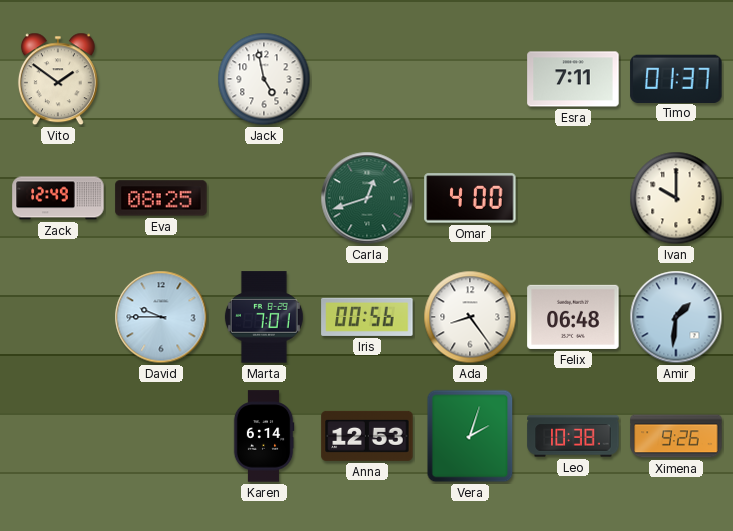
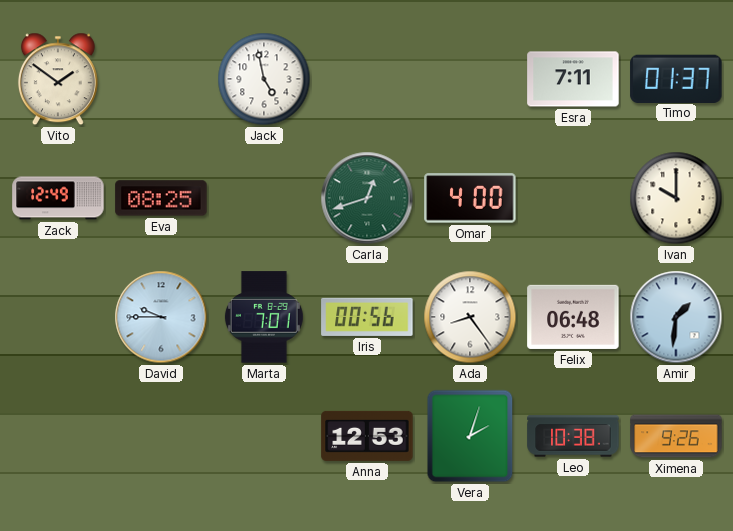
Karen: 6:14 -> none (264, 436)
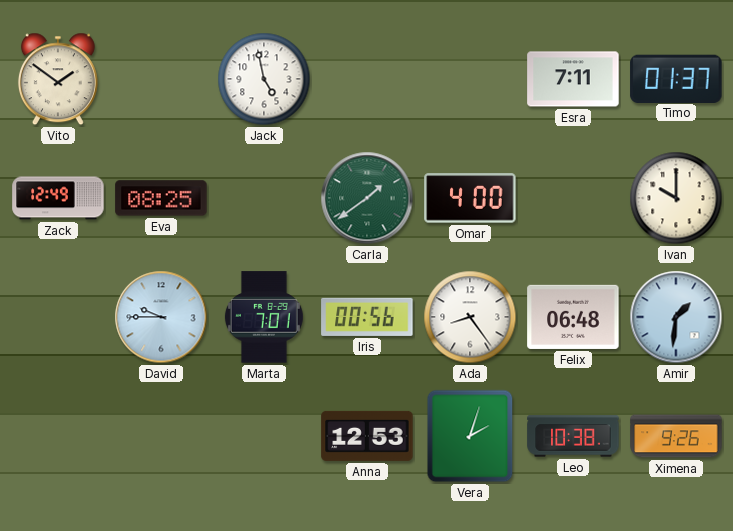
Carla: 12:42 -> 1:39 (367, 198)
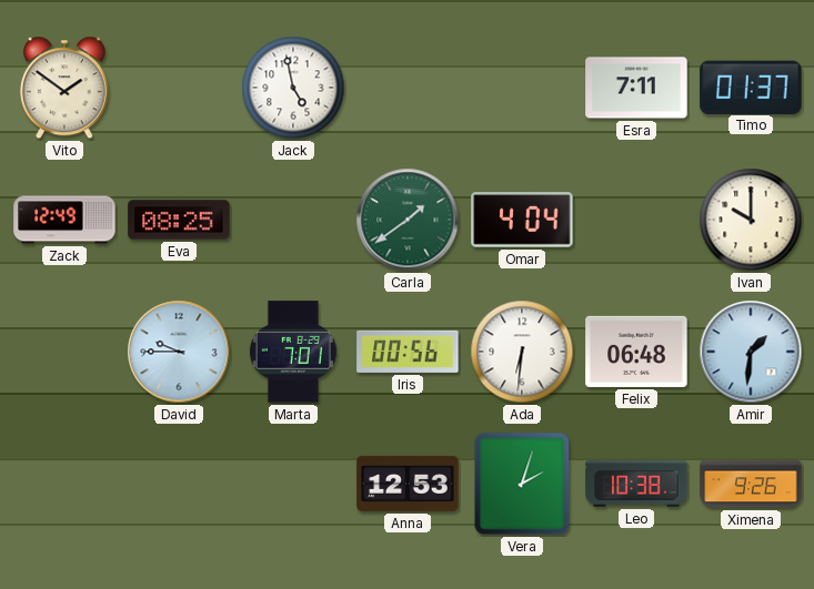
Omar: 4:00 -> 4:04 (522, 220)
Ada: 8:24 -> 6:31 (522, 352)
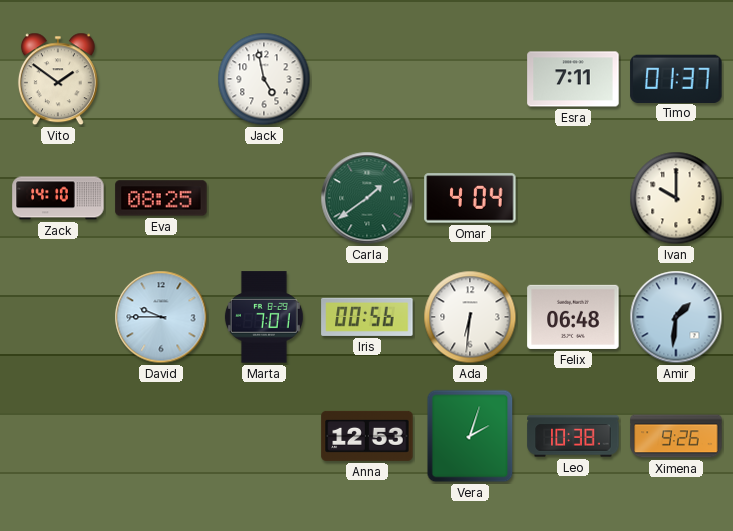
Zack: 12:49 -> 14:10 (58, 198)
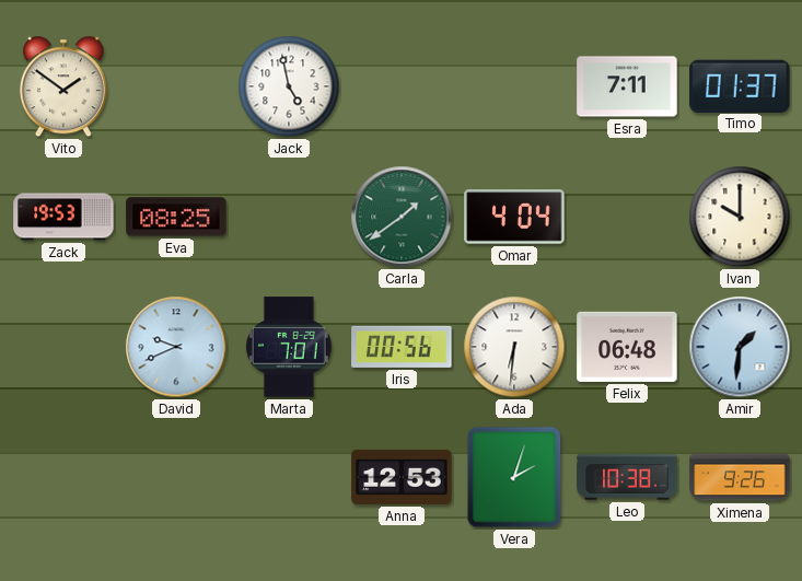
Zack: 14:10 -> 19:53 (63, 217)
David: 9:45 -> 9:41 (176, 347)
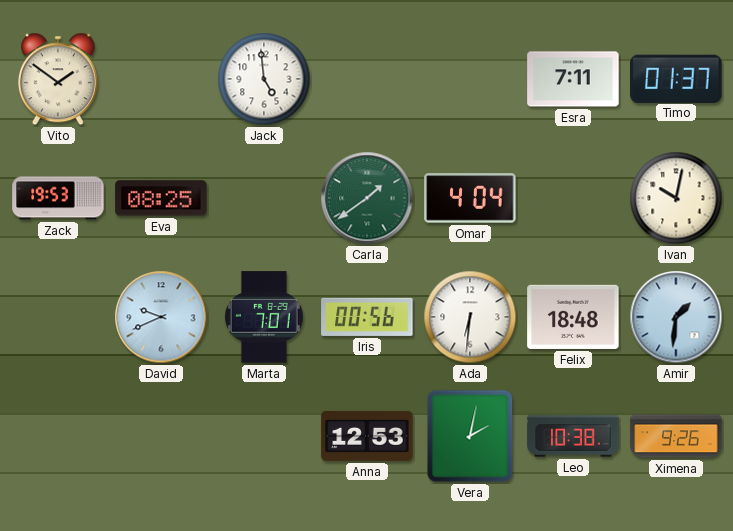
Jack: 4:58 -> 4:59 (264, 79)
Ivan: 10:00 -> 10:02 (676, 198)
Felix: 06:48 -> 18:48 (573, 317)
Vera: 2:03 -> 2:02 (470, 436)
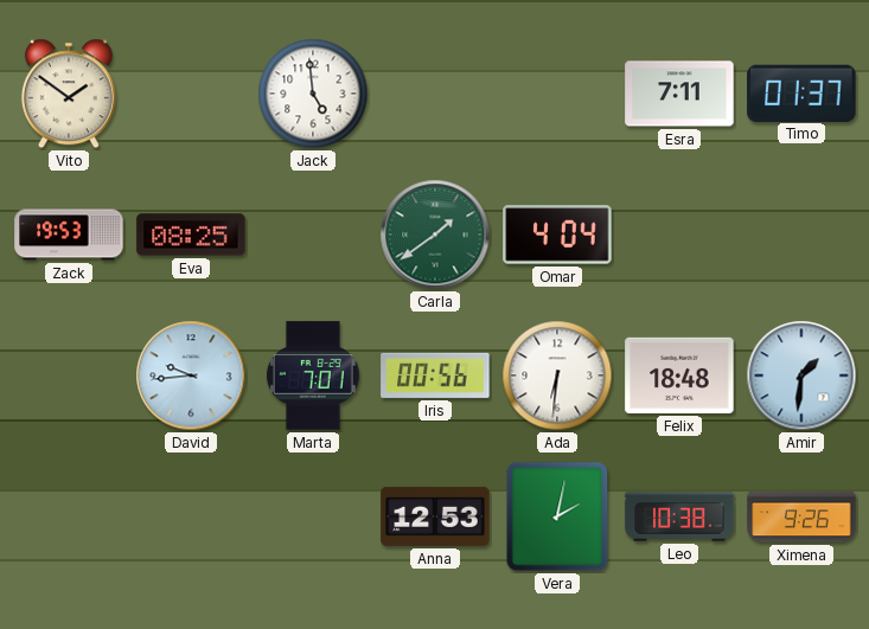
Ivan: 10:02 -> none (676, 198)
David: 9:41 -> 9:44 (191, 376)
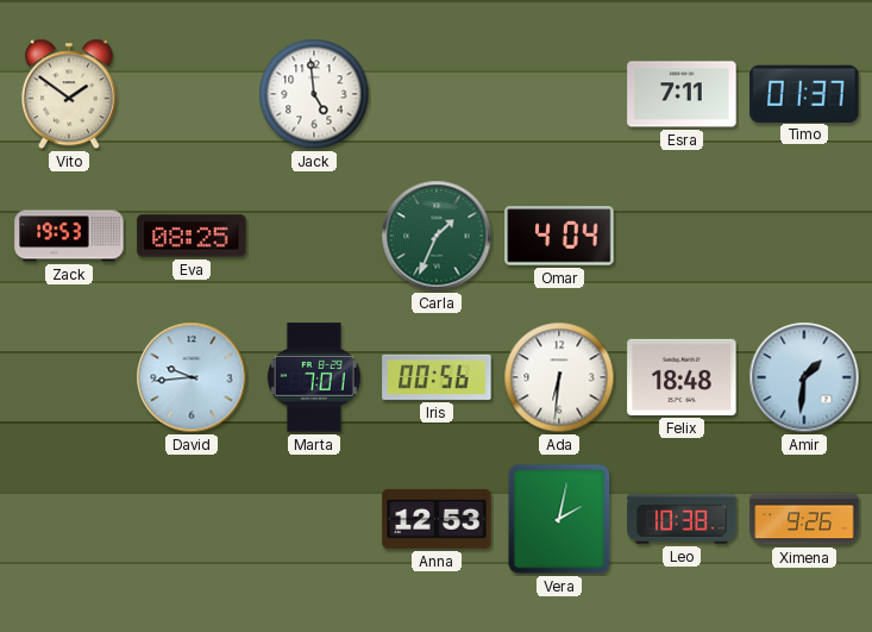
Carla: 1:39 -> 1:34 (437, 236)
